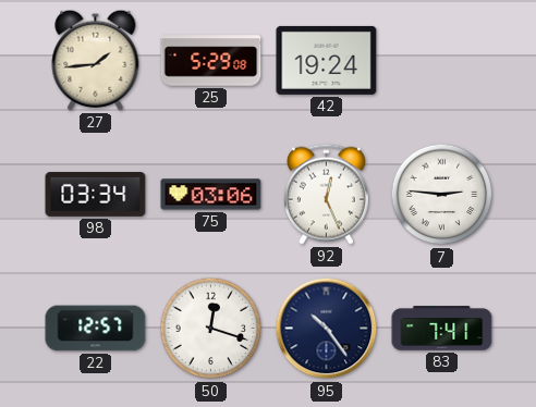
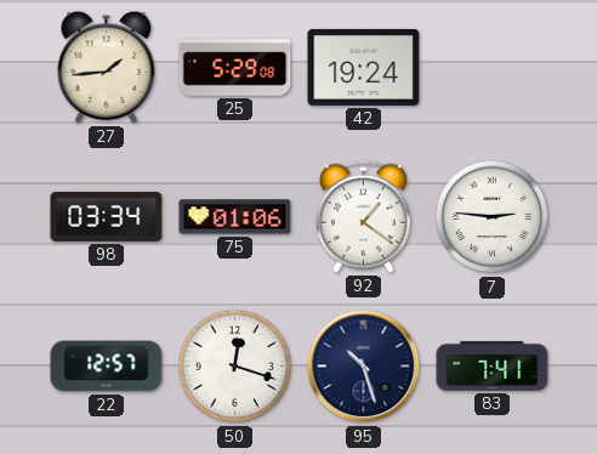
75: 03:06 -> 01:06 (235, 217)
92: 12:26 -> 1:21 (363, 216)
95: 10:24 -> 10:27 (364, 367)
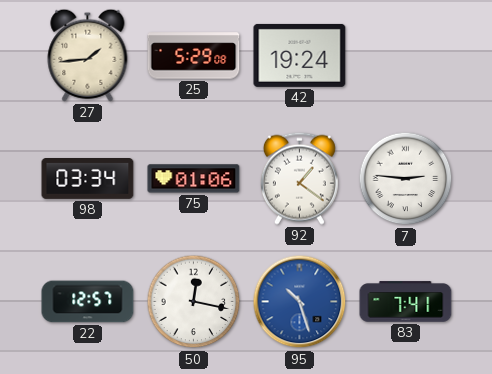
50: 12:18 -> 12:17 (194, 302)
95 dial: navy -> blue (300, 302)
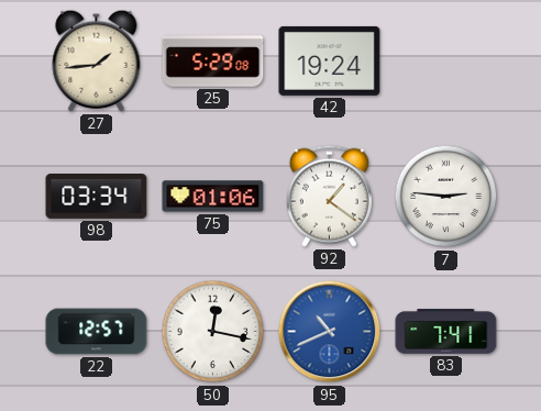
95: 10:27 -> 10:41 (330, 332)
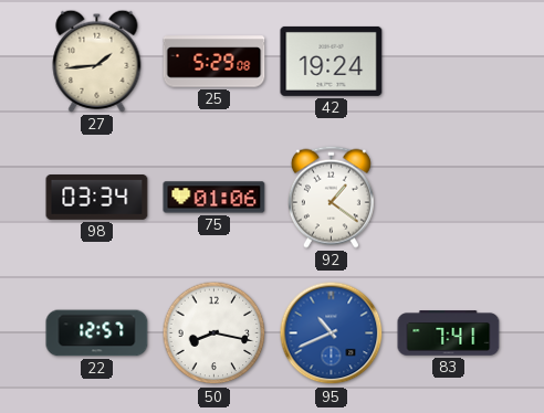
7: 2:46 -> none (446, 197)
50: 12:17 -> 8:17 (215, 333)
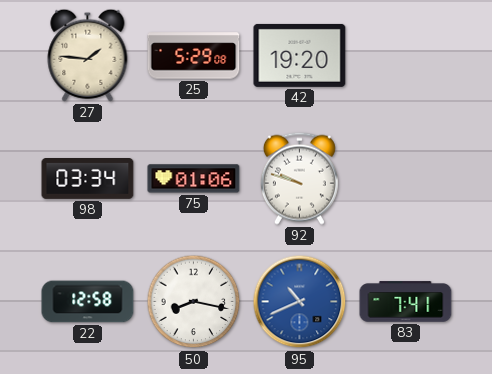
27: 1:44 -> 1:46 (88, 55)
42: 19:24 -> 19:20 (300, 55)
92: 1:21 -> 9:48 (299, 178)
22: 12:57 -> 12:58 (88, 302)
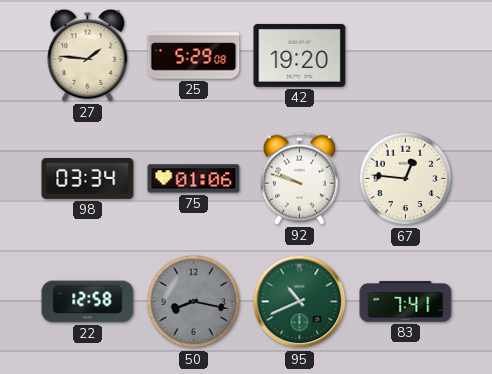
67: none -> 12:46 (406, 179)
50 dial: white -> grey (194, 302)
95 dial: blue -> green (300, 302)
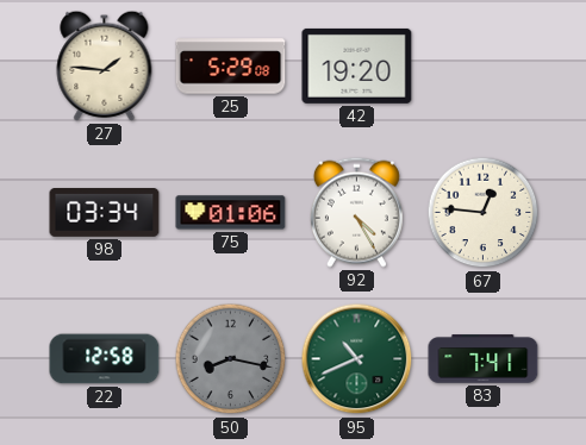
92: 9:48 -> 4:25 (356, 212)
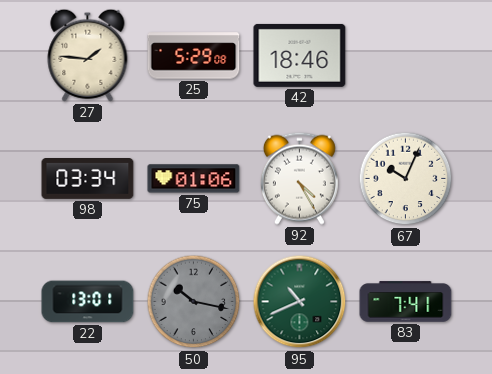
42: 19:20 -> 18:46 (300, 55)
67: 12:46 -> 10:04 (406, 179)
22: 12:58 -> 13:01 (88, 302)
50: 8:17 -> 10:17 (194, 302)
